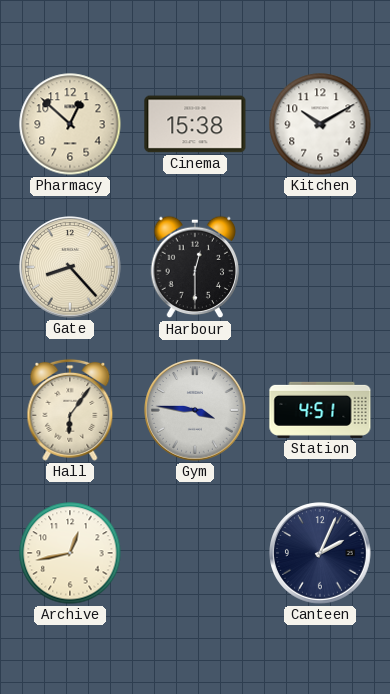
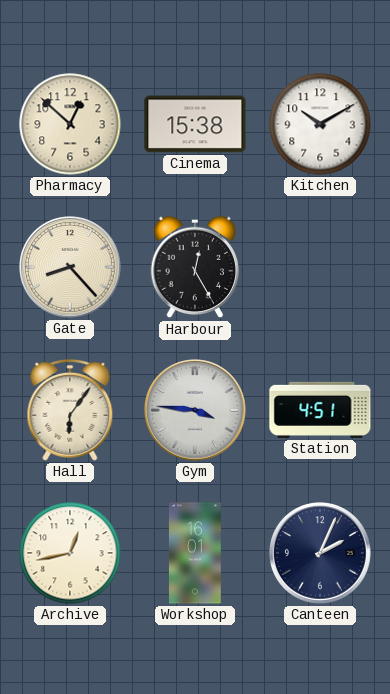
Harbour: 12:30 -> 12:25 (195, 267)
Workshop: none -> 16:01 (195, 553)
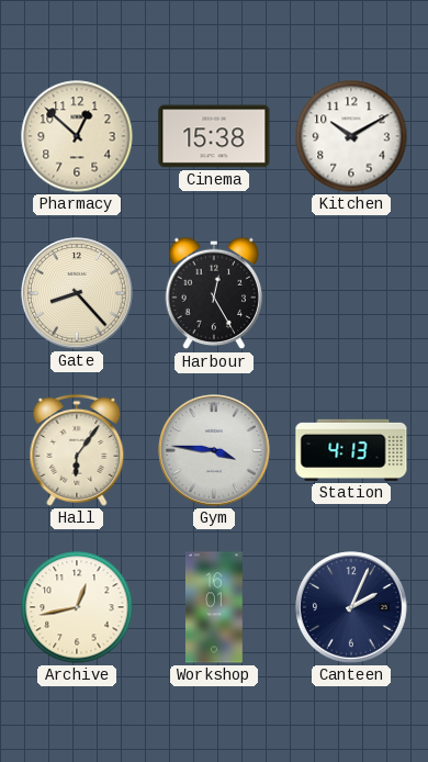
Station: 4:51 -> 4:13 (351, 450)
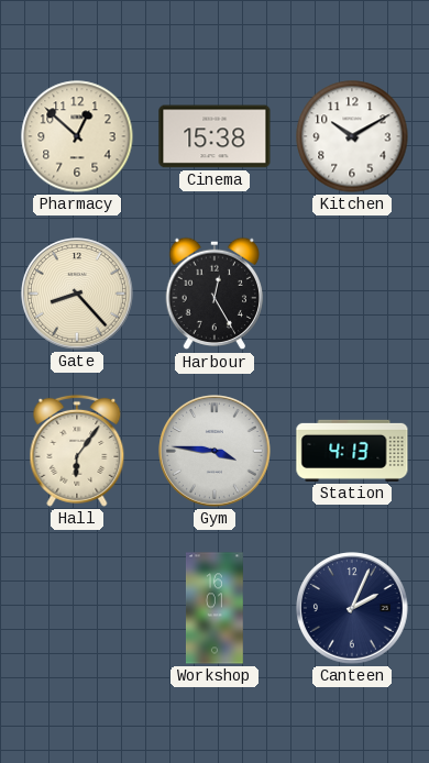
Archive: 12:43 -> none (77, 607)
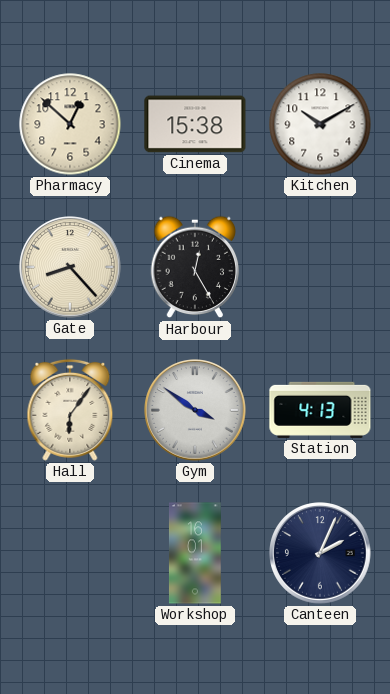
Gym: 3:46 -> 3:51 (195, 410)
